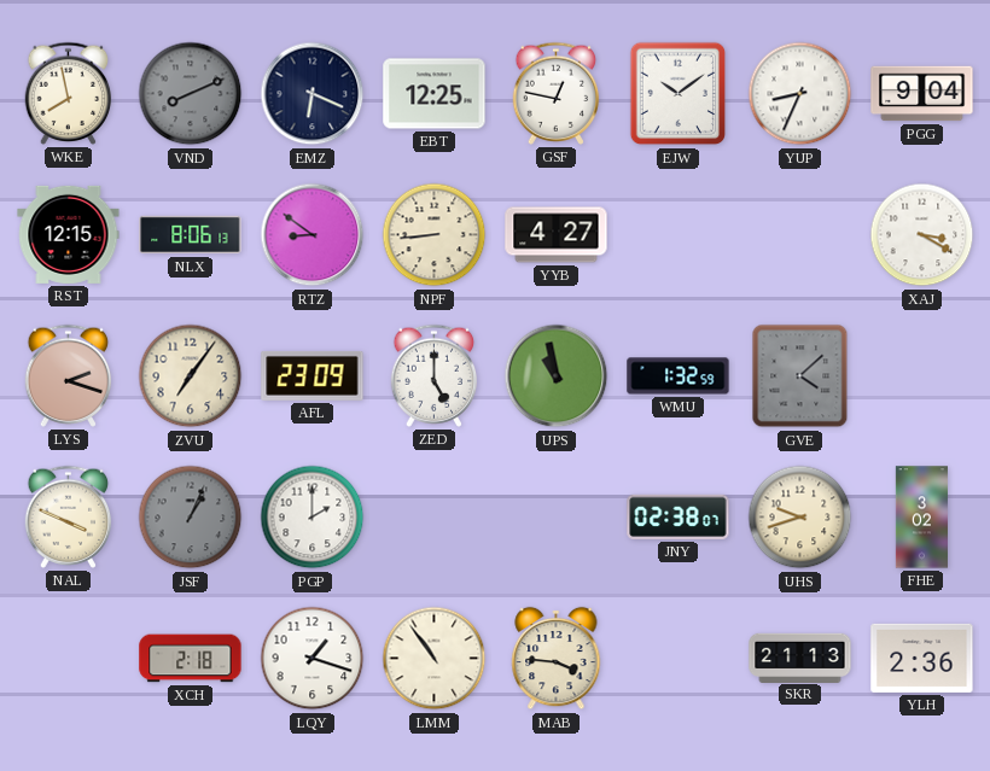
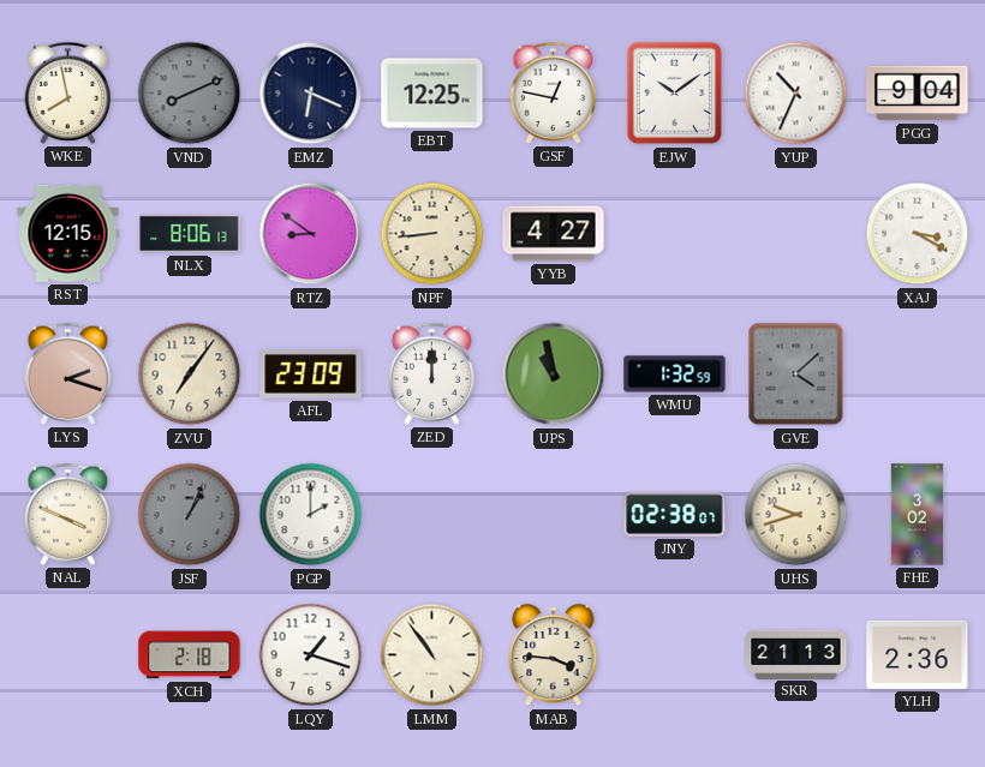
YUP: 8:34 -> 10:34 (796, 94)
ZED: 5:00 -> 12:00 (432, 373)
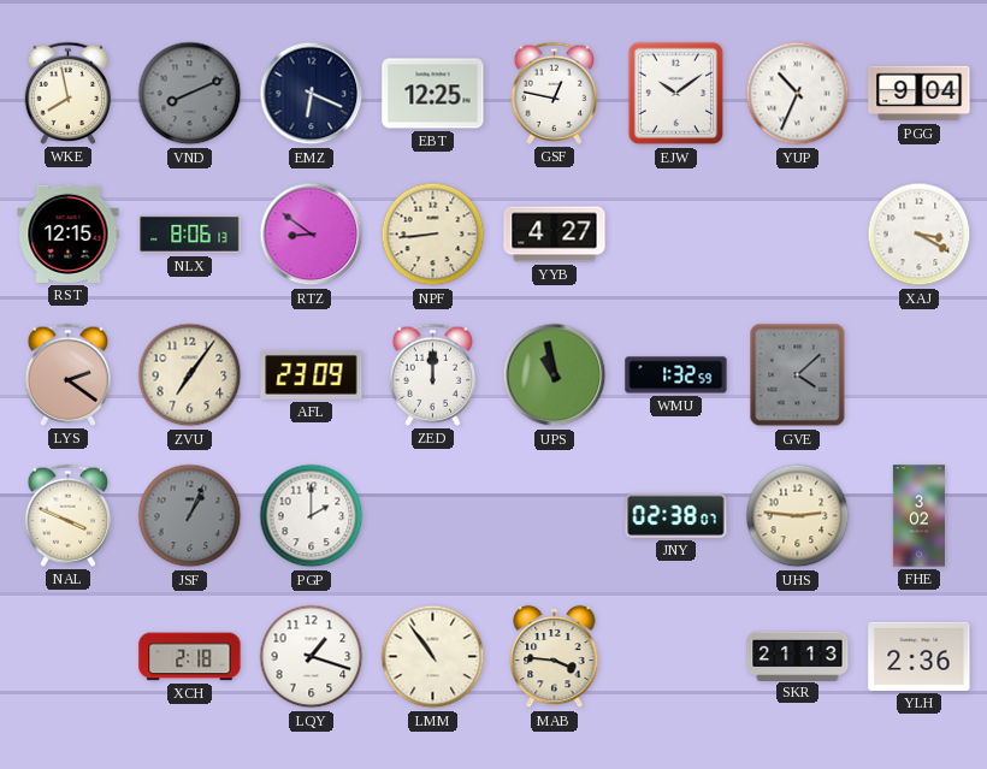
LYS: 2:18 -> 2:21 (69, 374)
UHS: 9:42 -> 2:46 (798, 516)
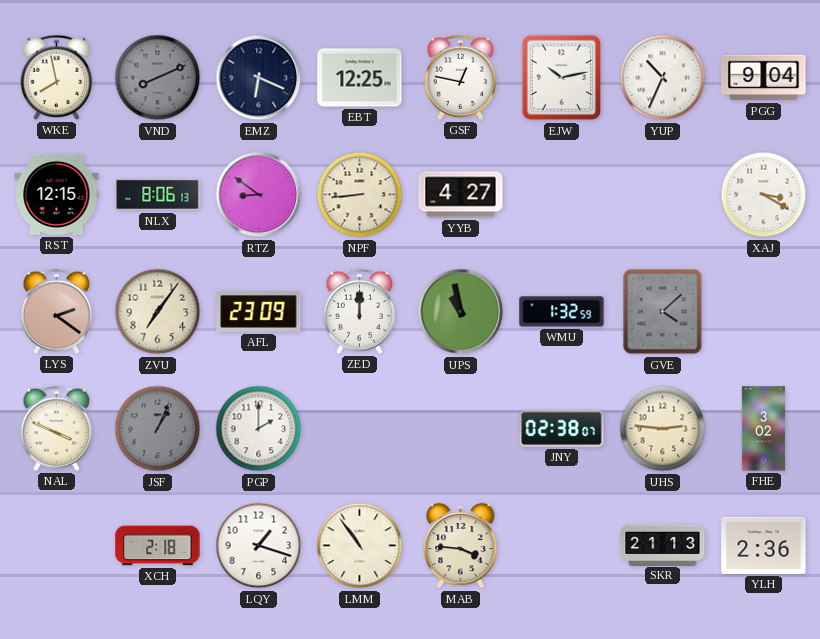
EJW: 10:09 -> 10:13 (562, 78)
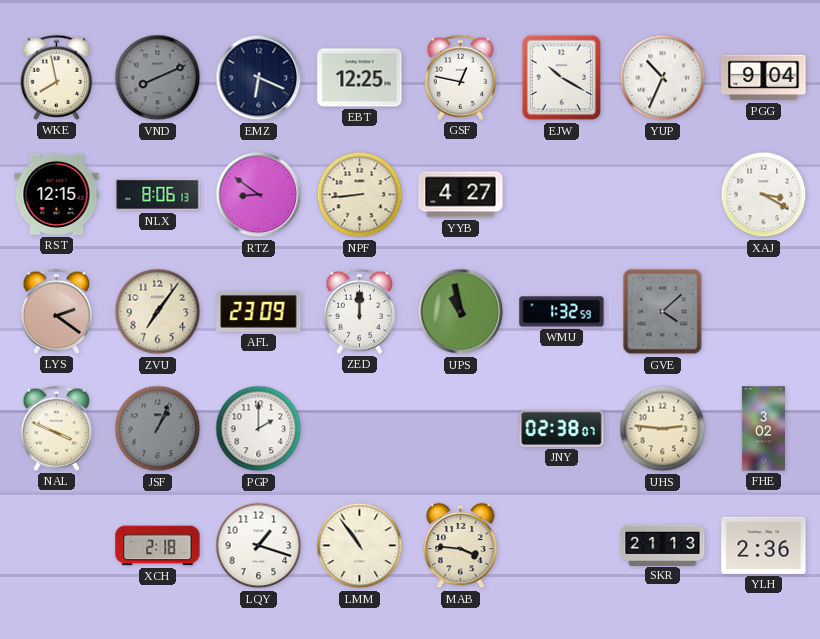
EJW: 10:13 -> 10:20 (562, 78)
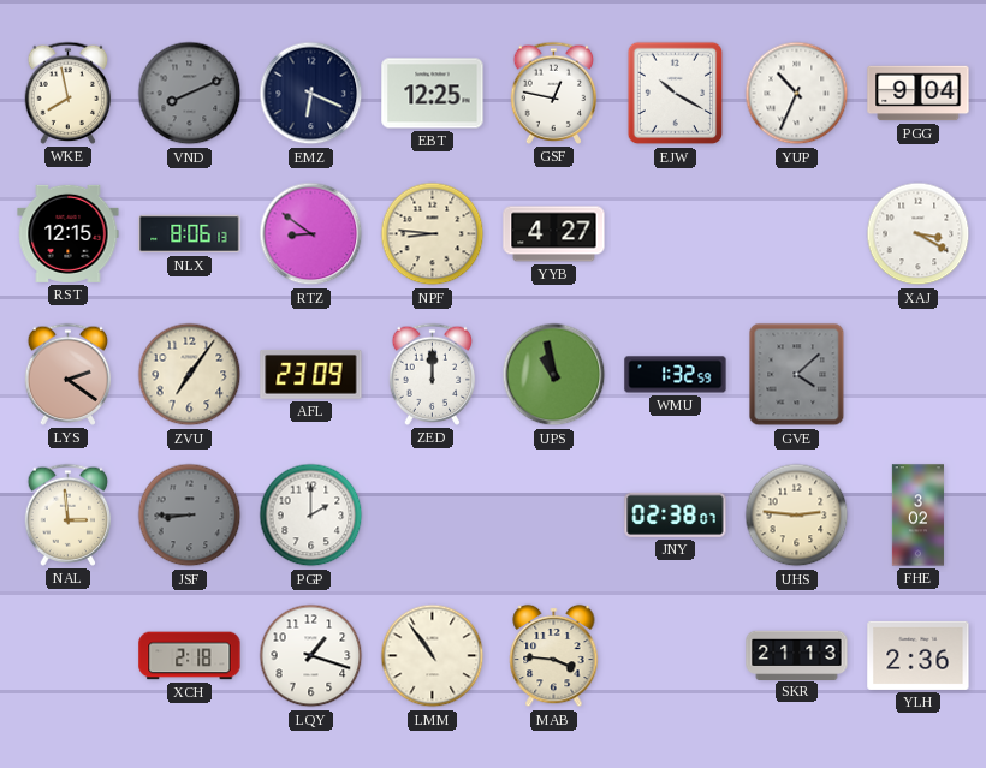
NPF: 8:44 -> 8:46 (433, 234)
NAL: 3:49 -> 2:59 (69, 514)
JSF: 1:04 -> 8:45 (190, 516)
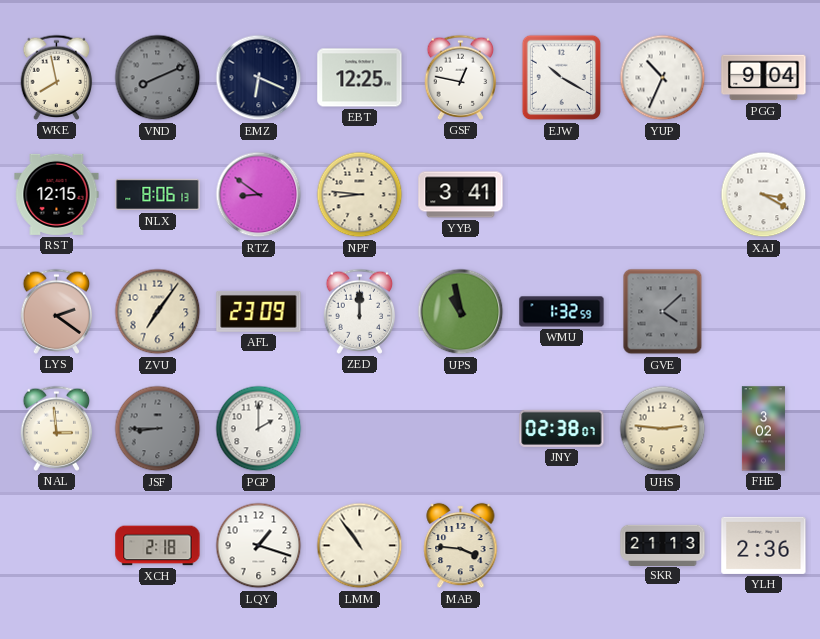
YYB: 4:27 -> 3:41 (461, 195)
